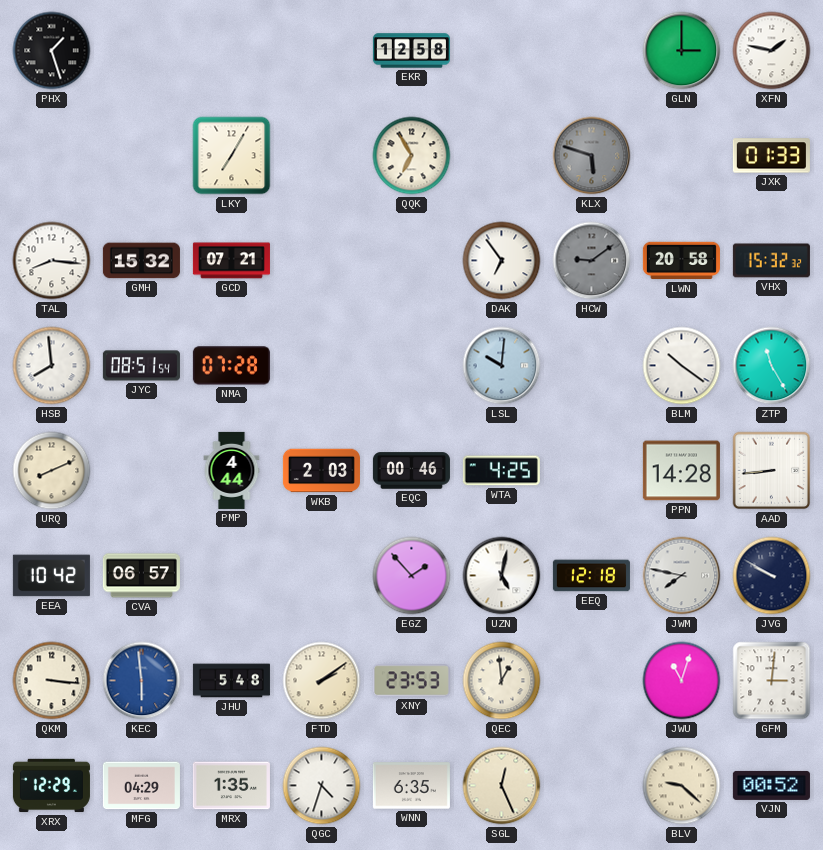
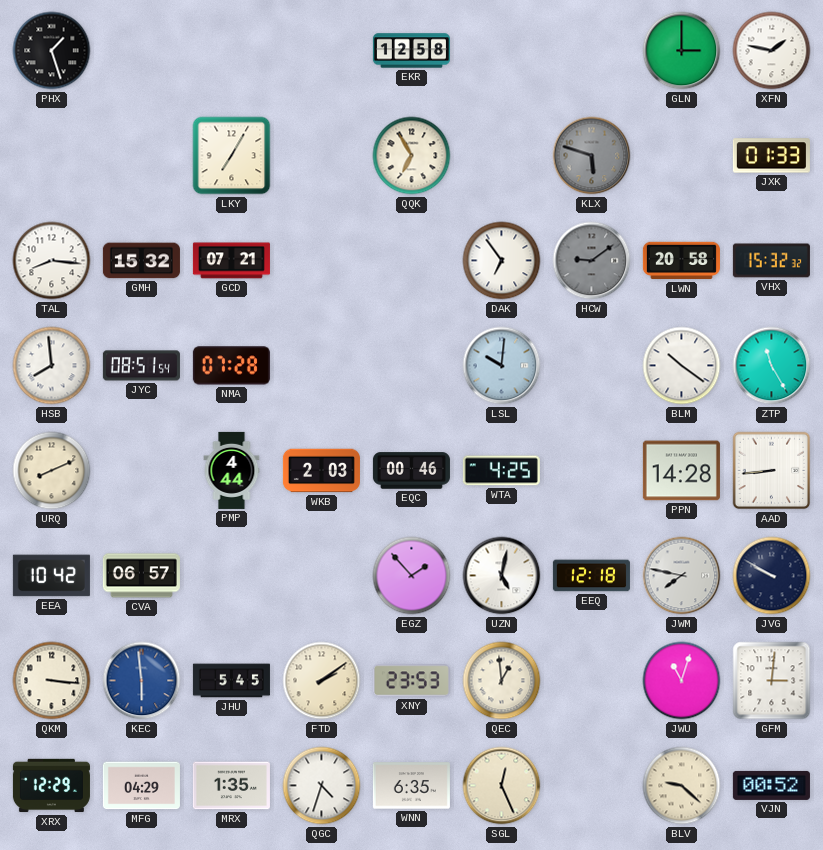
JHU: 5:48 -> 5:45 (231, 681)
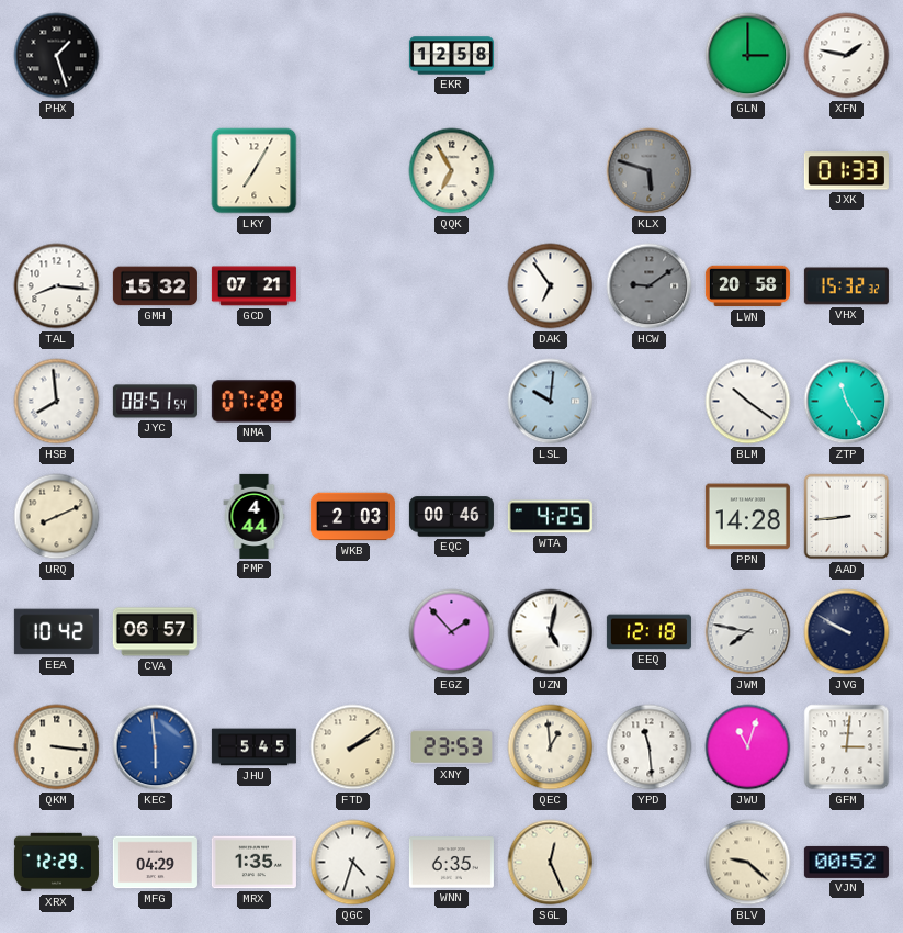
YPD: none -> 11:29 (650, 747)
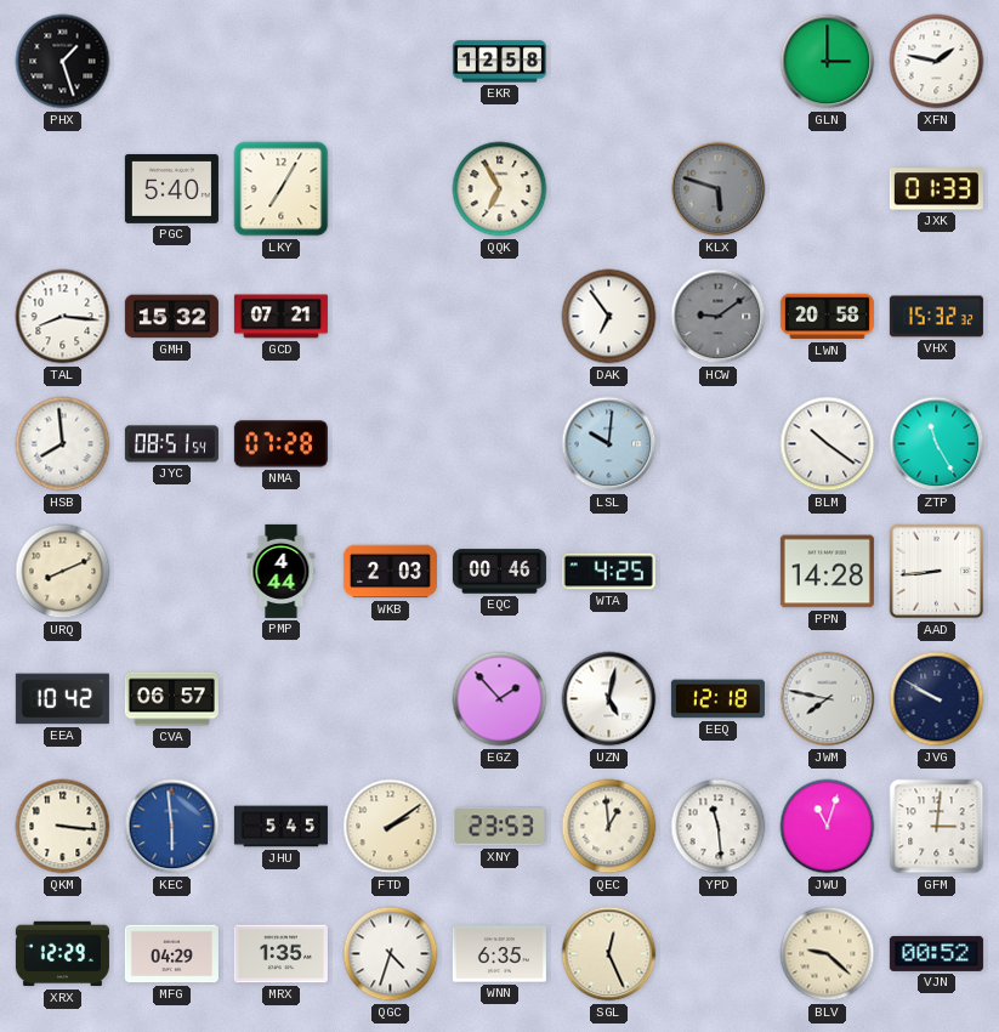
PGC: none -> 5:40 (171, 188)
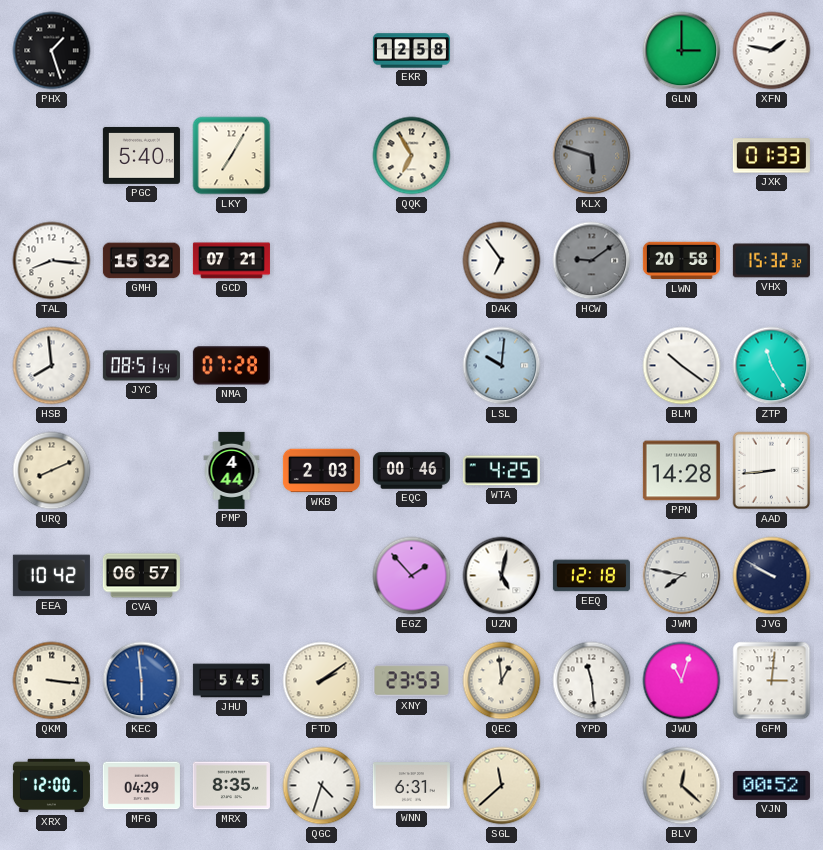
XRX: 12:29 -> 12:00 (51, 786)
MRX: 1:35 -> 8:35 (231, 786)
WNN: 6:35 -> 6:31 (411, 786)
SGL: 12:26 -> 11:38 (502, 786)
BLV: 9:22 -> 12:22 (682, 786)
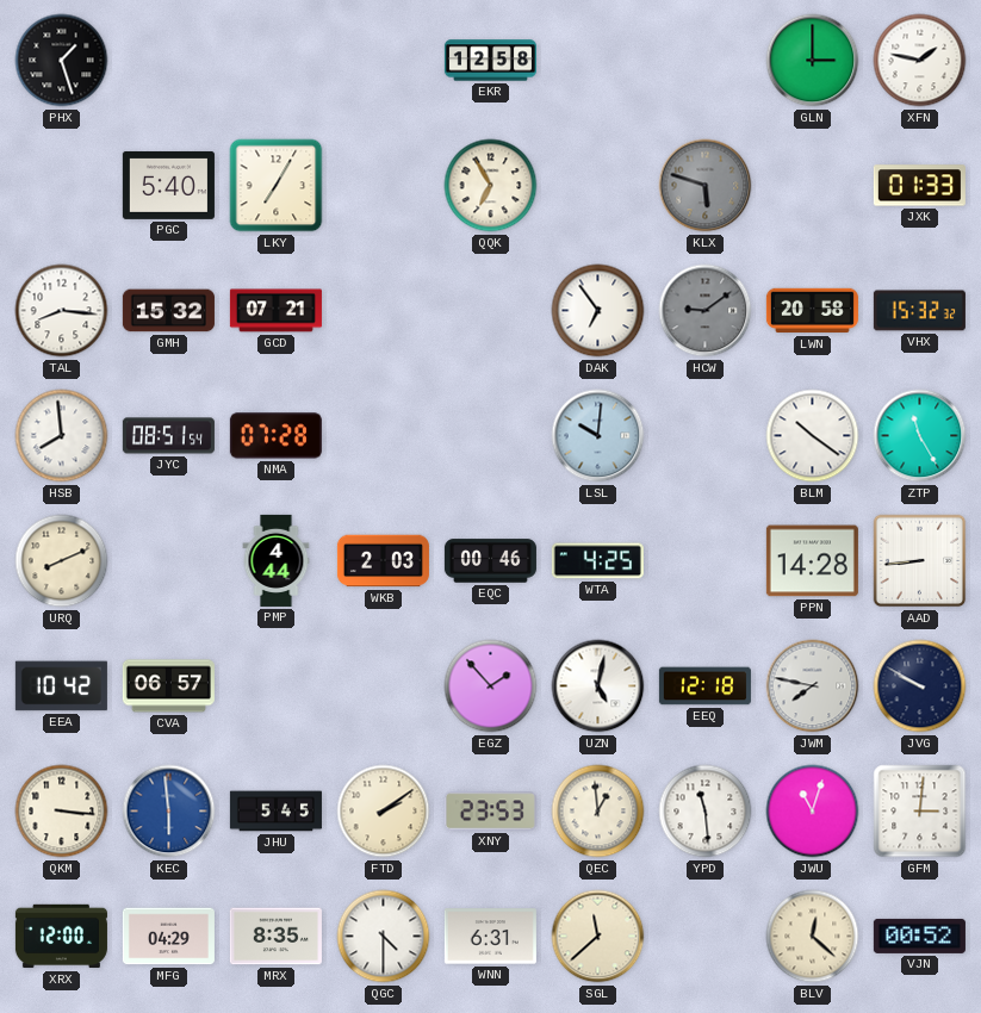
QGC: 4:33 -> 4:30 (384, 937)
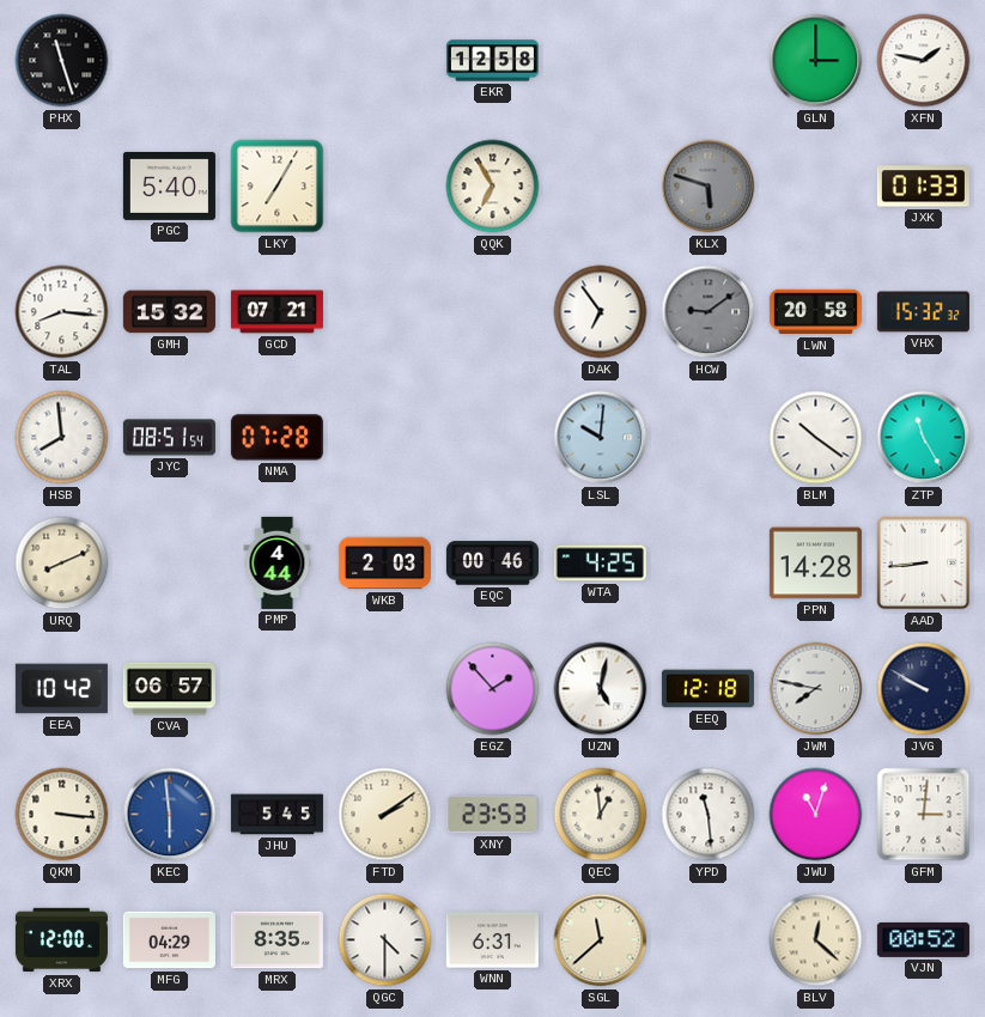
PHX: 1:27 -> 11:27 (62, 61)
